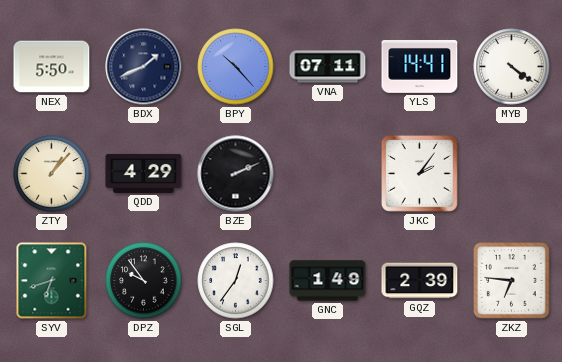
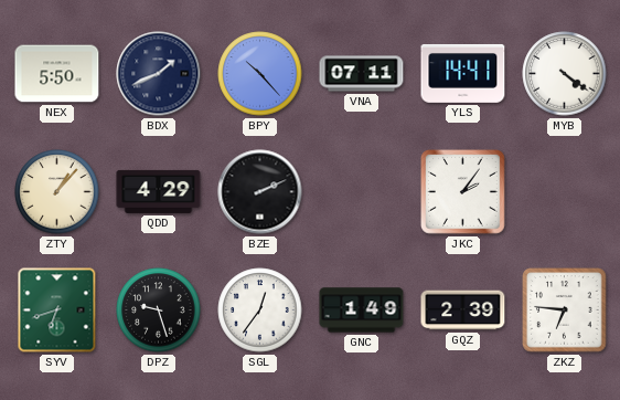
DPZ: 9:54 -> 9:27 (159, 310)
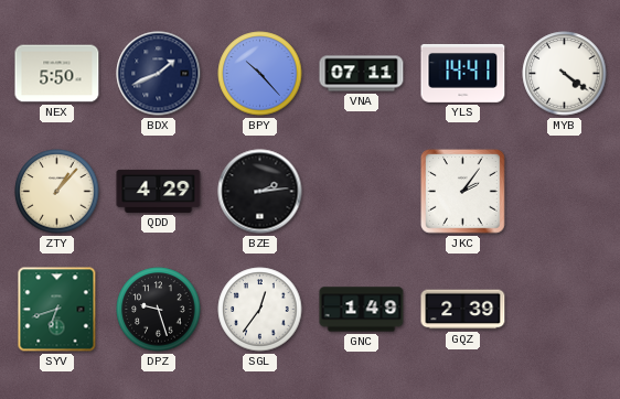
BZE: 2:11 -> 2:14 (260, 192)
ZKZ: 6:46 -> none (565, 310)
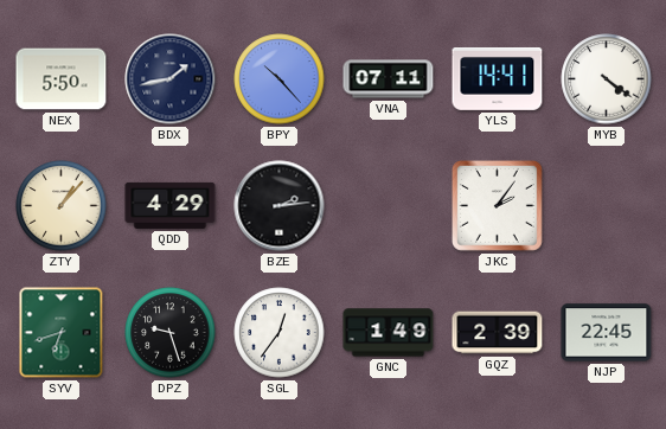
BDX: 1:41 -> 1:43 (171, 79)
NJP: none -> 22:45 (607, 333)
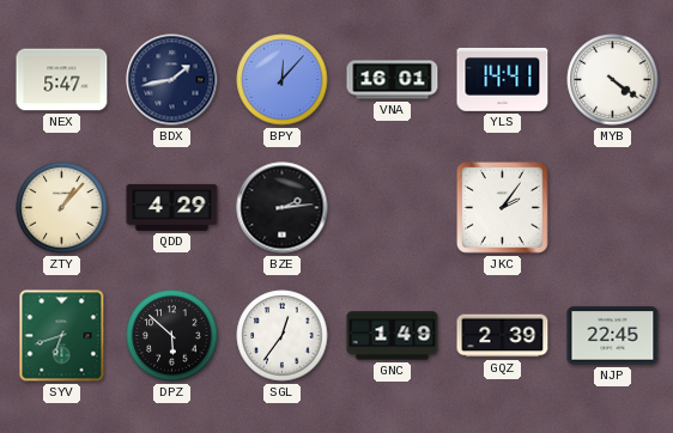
NEX: 5:50 -> 5:47 (62, 80)
BPY: 10:23 -> 12:07 (283, 80)
VNA: 07:11 -> 16:01 (393, 80)
DPZ: 9:27 -> 5:52 (172, 336)
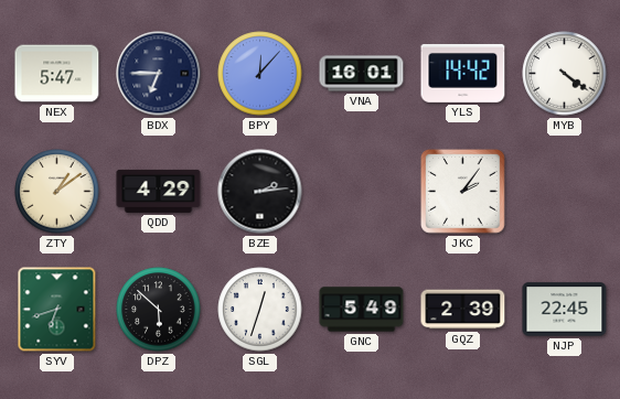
BDX: 1:43 -> 6:45 (159, 74)
YLS: 14:41 -> 14:42 (463, 73)
ZTY: 1:07 -> 1:09 (57, 192)
SGL: 12:36 -> 12:33 (260, 310)
GNC: 1:49 -> 5:49 (362, 310)
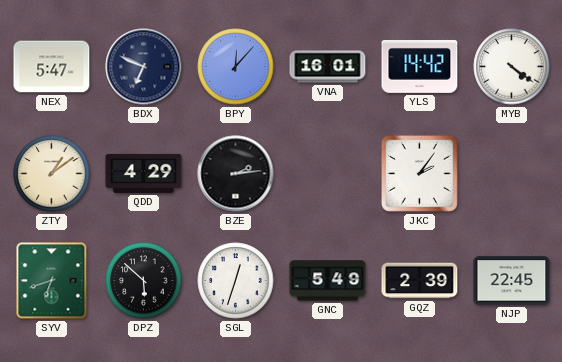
BDX: 6:45 -> 6:49 (144, 67)
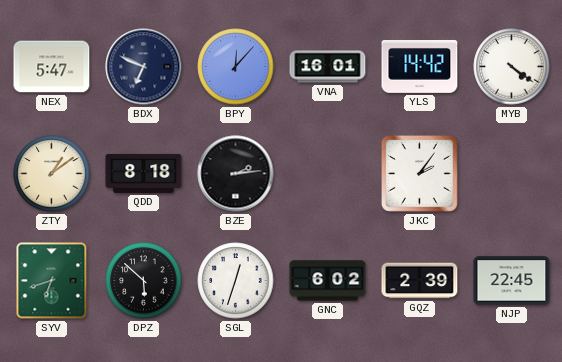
QDD: 4:29 -> 8:18 (144, 173)
GNC: 5:49 -> 6:02 (328, 281)
